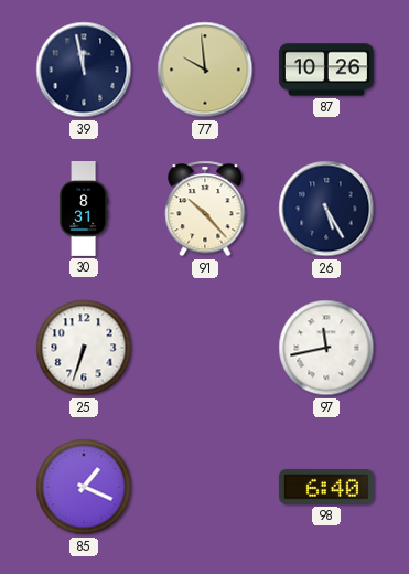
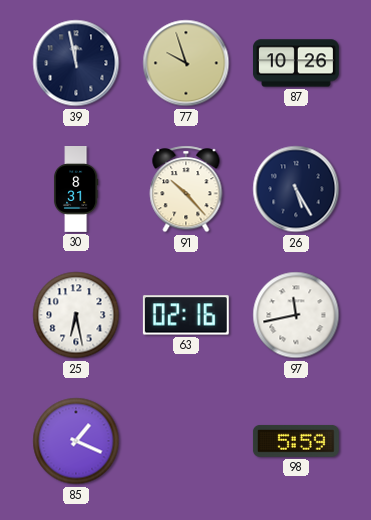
77: 9:59 -> 9:57 (186, 63)
25: 6:33 -> 6:28 (76, 315)
63: none -> 02:16 (186, 315)
98: 6:40 -> 5:59 (296, 441)
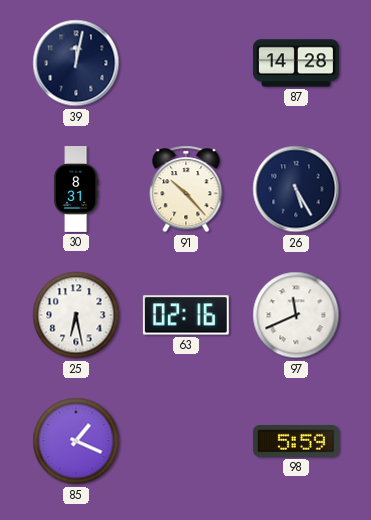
39: 11:58 -> 12:02 (76, 63)
77: 9:57 -> none (186, 63)
87: 10:26 -> 14:28 (296, 63)
97: 11:43 -> 11:41 (296, 315)
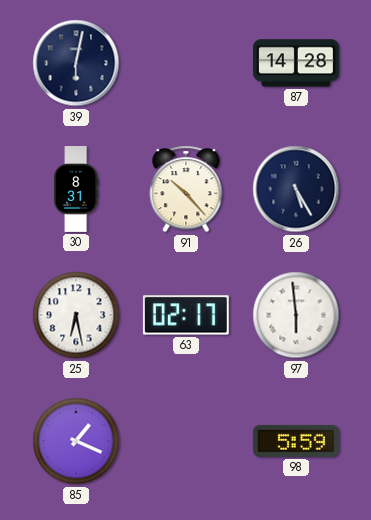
39: 12:02 -> 6:02 (76, 63)
63: 02:16 -> 02:17 (186, 315)
97: 11:41 -> 5:59 (296, 315)
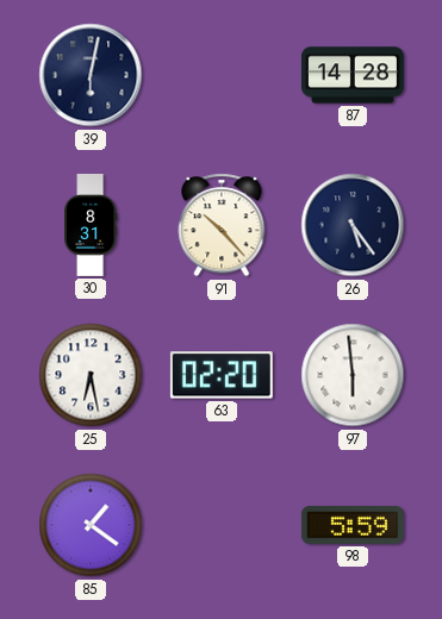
26: 5:25 -> 5:24 (353, 225)
63: 02:17 -> 02:20 (222, 375)
85: 1:19 -> 1:21 (91, 525)
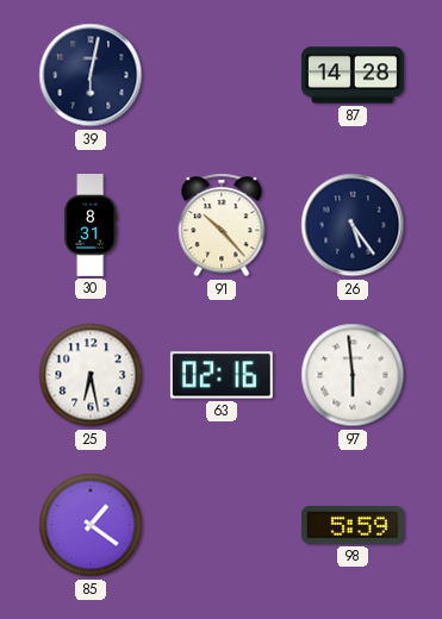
63: 02:20 -> 02:16 (222, 375)
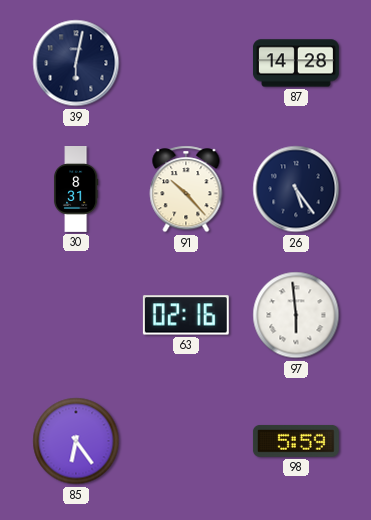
25: 6:28 -> none (91, 375)
85: 1:21 -> 6:24 (76, 441)
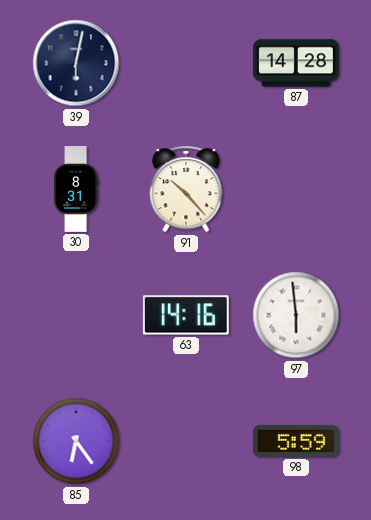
26: 5:24 -> none (296, 189)
63: 02:16 -> 14:16 (186, 315)
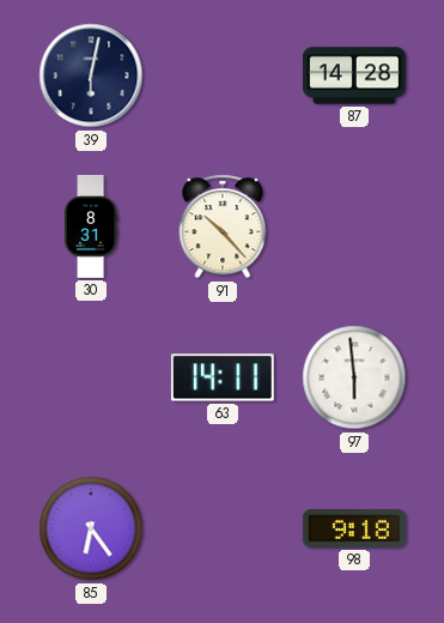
63: 14:16 -> 14:11 (223, 377)
98: 5:59 -> 9:18 (354, 528)
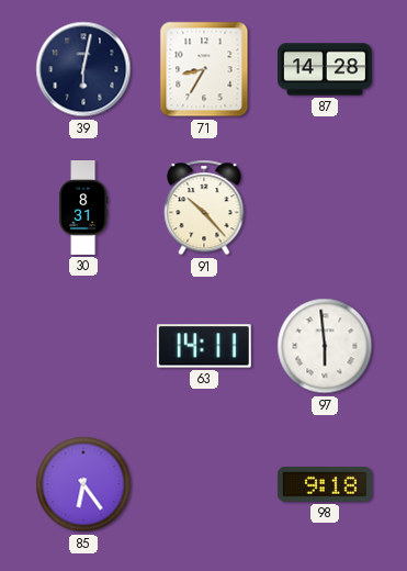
71: none -> 8:35 (204, 69)
